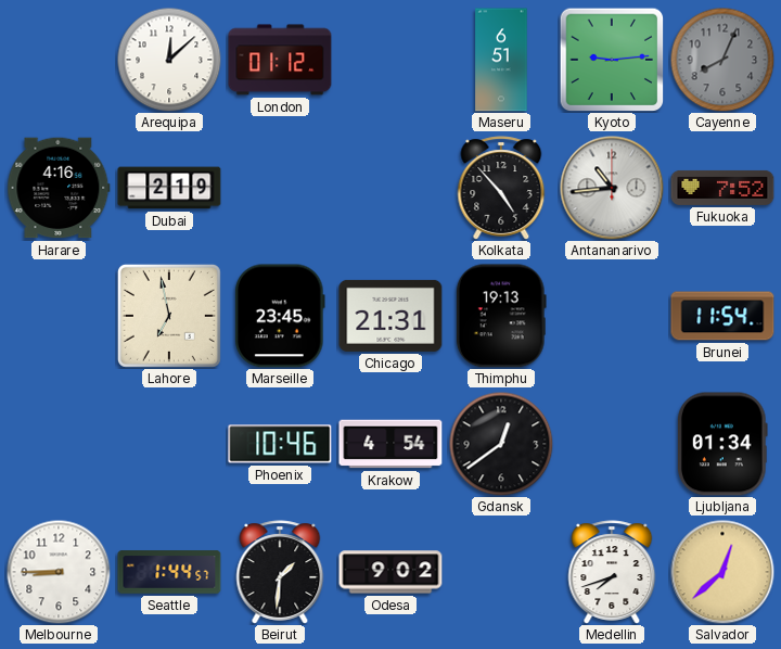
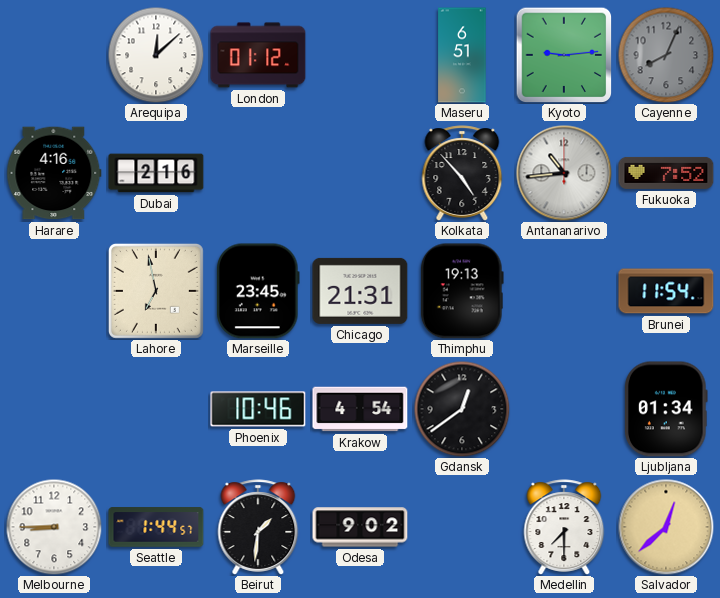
Dubai: 2:19 -> 2:16 (156, 173)
Medellin: 7:42 -> 7:30 (564, 527)
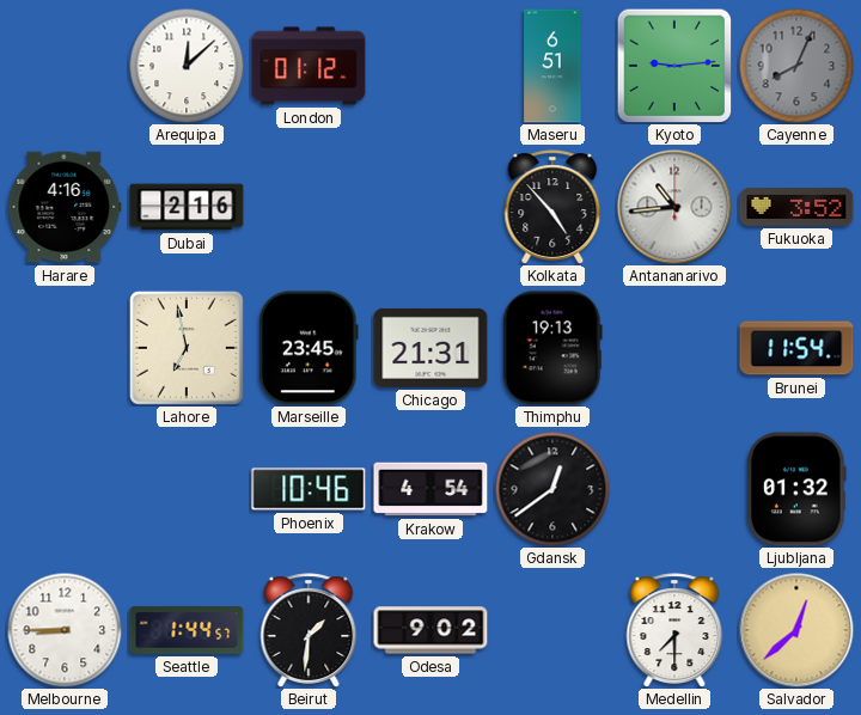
Fukuoka: 7:52 -> 3:52 (796, 207)
Ljubljana: 01:34 -> 01:32 (798, 489)
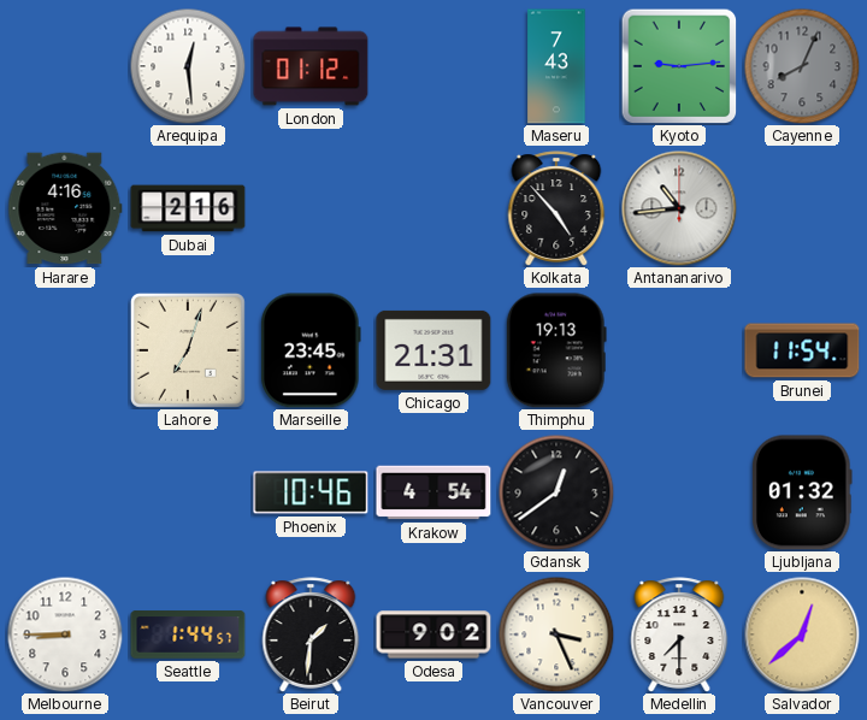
Arequipa: 12:08 -> 12:29 (188, 66)
Maseru: 6:51 -> 7:43 (556, 66)
Fukuoka: 3:52 -> none (796, 207)
Lahore: 6:58 -> 7:03 (188, 350)
Vancouver: none -> 3:26 (556, 635)
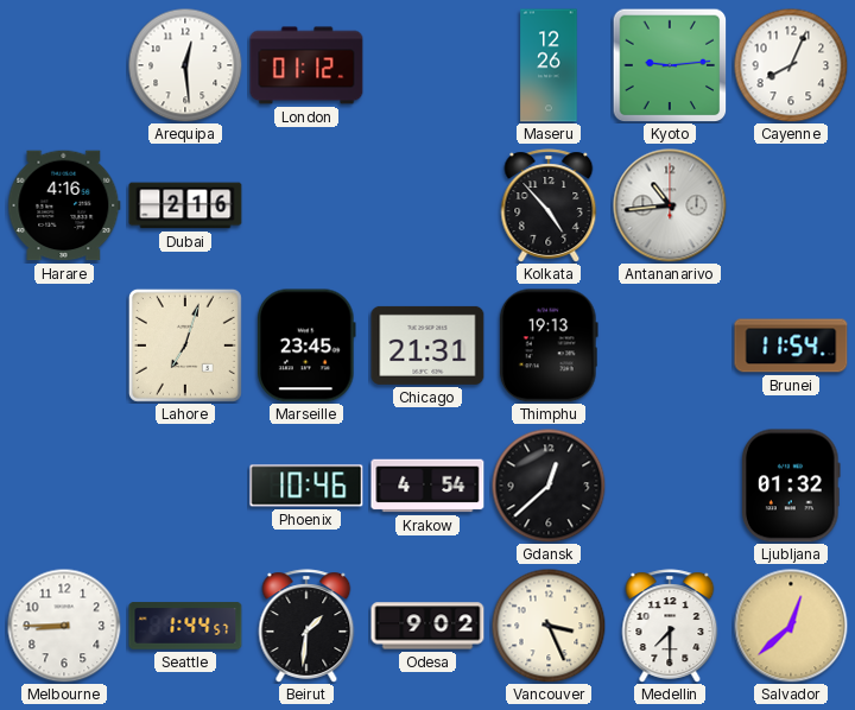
Maseru: 7:43 -> 12:26 (549, 65)
Cayenne dial: grey -> white (791, 65)
Gdansk: 12:39 -> 12:38 (549, 486)
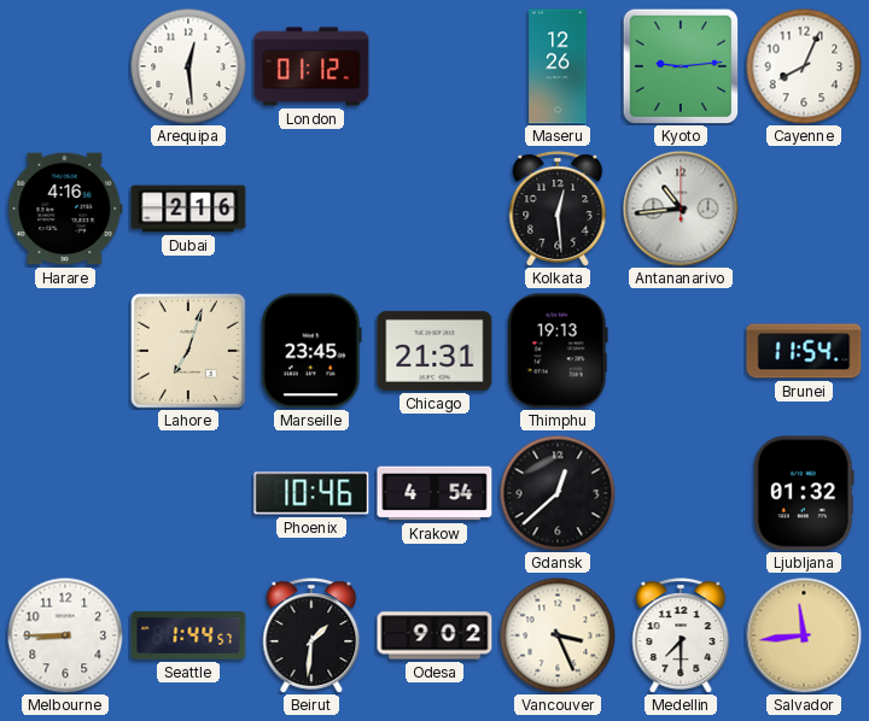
Kolkata: 4:53 -> 12:29 (558, 209)
Salvador: 12:38 -> 11:44 (804, 635)
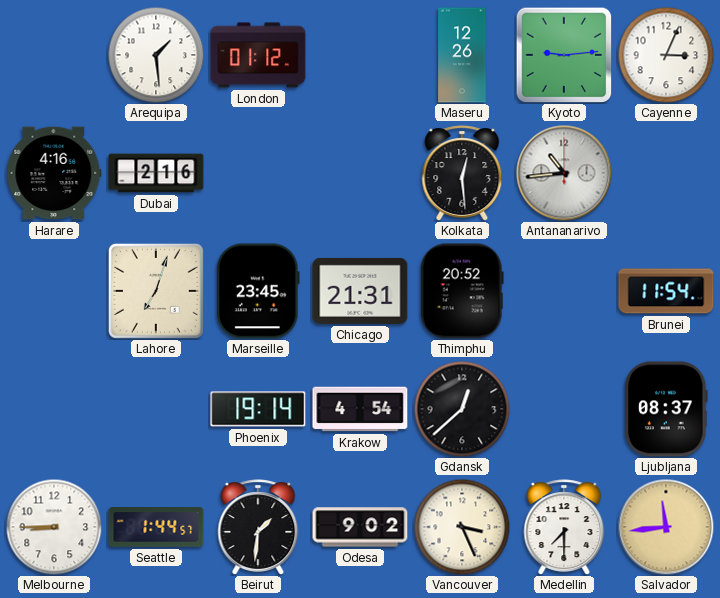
Arequipa: 12:29 -> 1:29 (156, 55)
Cayenne: 8:04 -> 3:04 (666, 55)
Thimphu: 19:13 -> 20:52 (462, 291)
Phoenix: 10:46 -> 19:14 (258, 409)
Ljubljana: 01:32 -> 08:37 (667, 409)
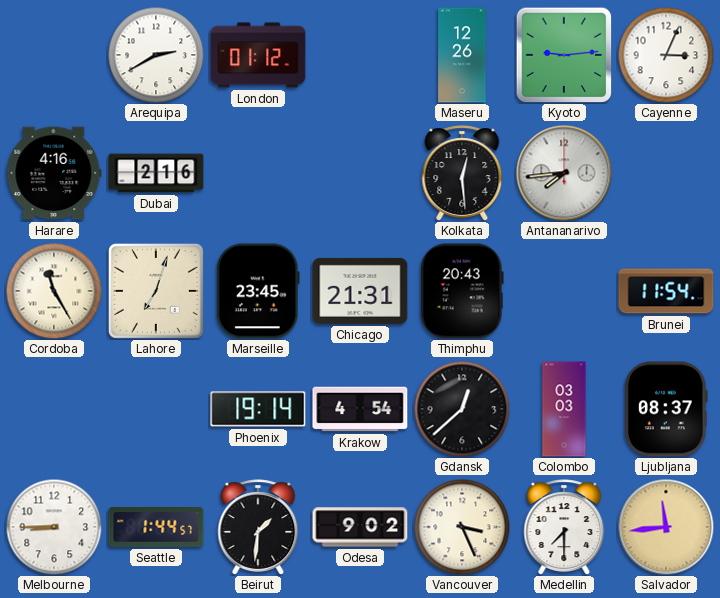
Arequipa: 1:29 -> 2:40 (156, 55)
Antananarivo: 10:44 -> 7:44 (564, 173)
Cordoba: none -> 11:25 (54, 291)
Thimphu: 20:52 -> 20:43 (462, 291)
Colombo: none -> 03:03 (564, 409)
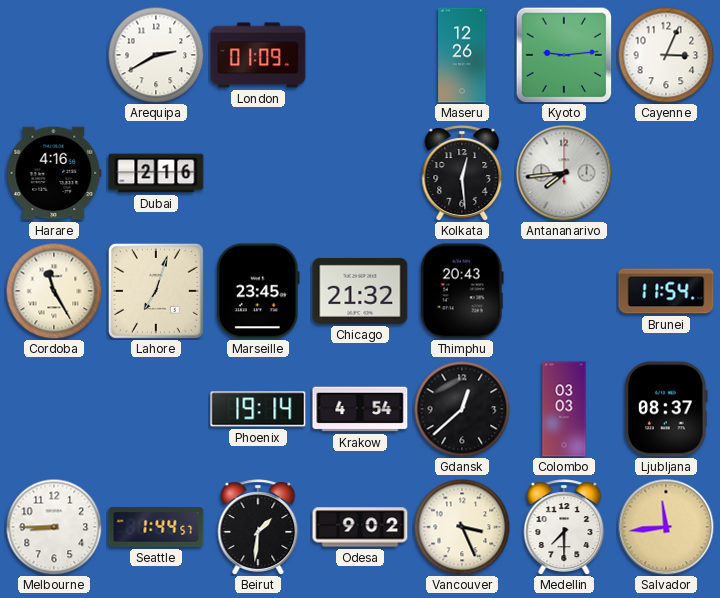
London: 01:12 -> 01:09 (258, 55)
Chicago: 21:31 -> 21:32 (360, 291)
